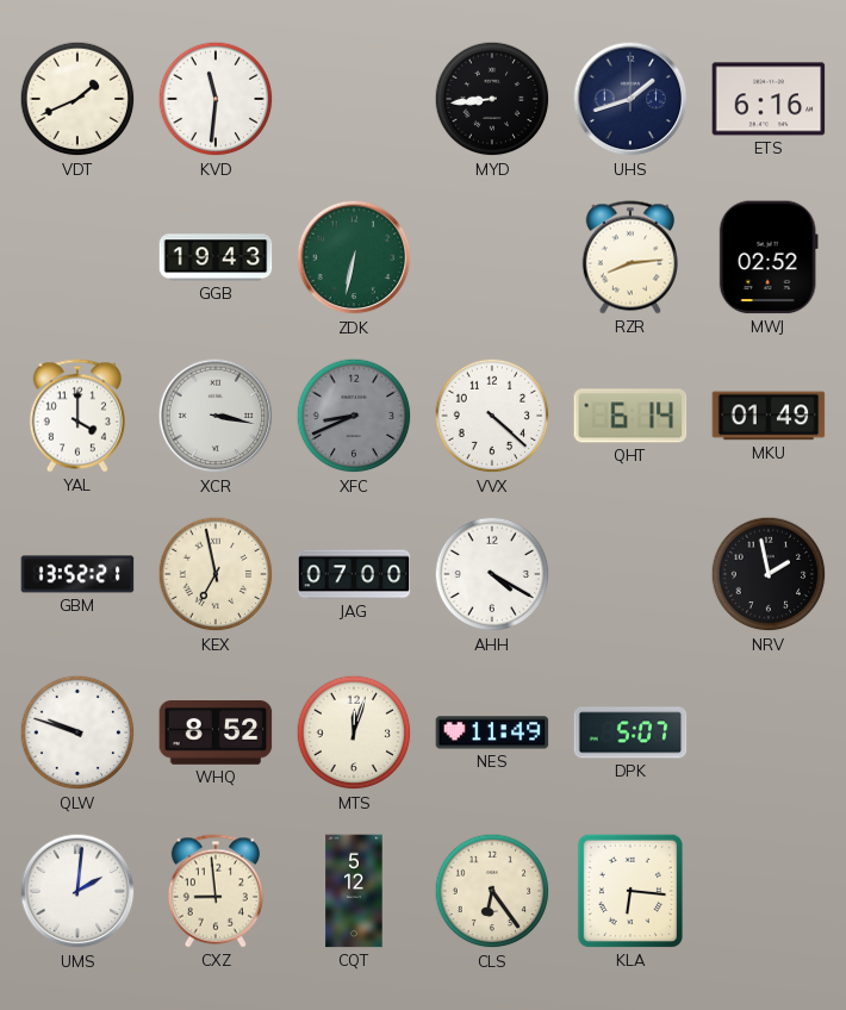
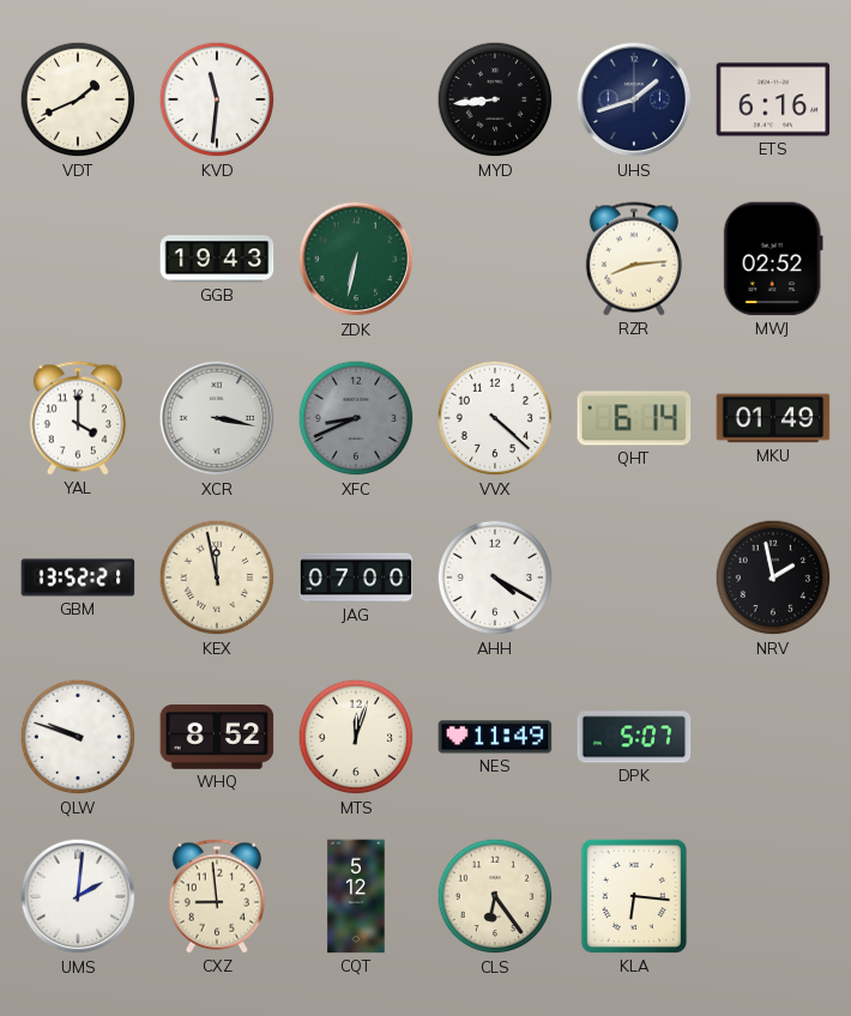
KEX: 6:58 -> 11:58 (217, 577)
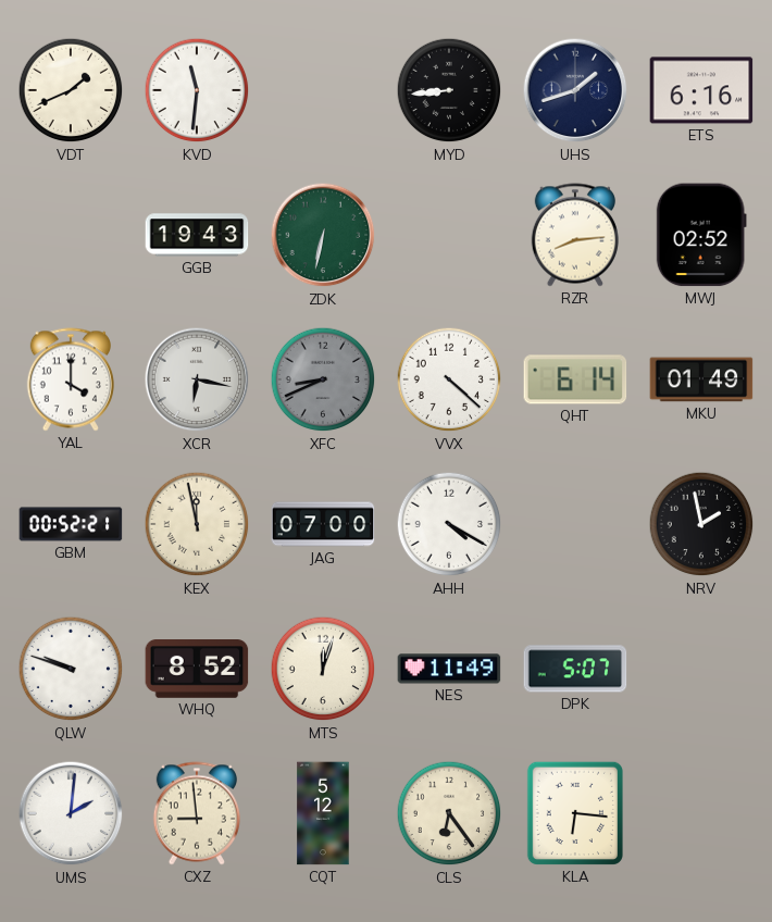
XCR: 3:17 -> 6:17 (197, 379)
GBM: 13:52 -> 00:52 (71, 524)
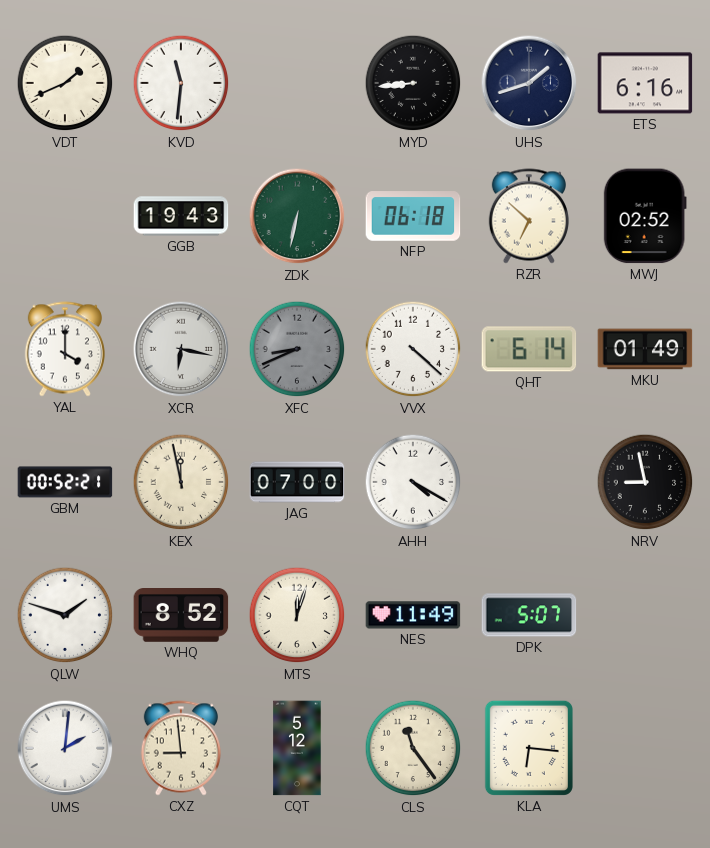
NFP: none -> 06:18 (413, 216)
RZR: 8:14 -> 6:52 (529, 216)
NRV: 1:58 -> 8:58 (645, 482)
QLW: 9:48 -> 1:48 (65, 615)
CLS: 6:24 -> 11:24 (413, 748)
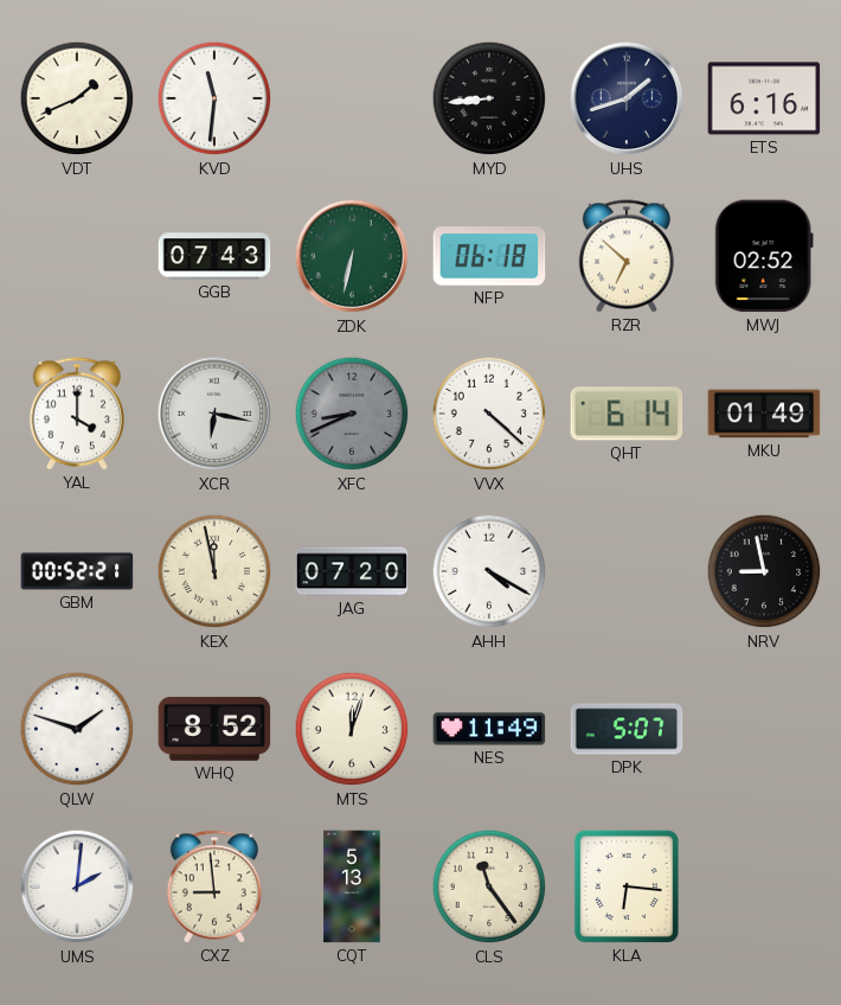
GGB: 19:43 -> 07:43 (214, 256)
JAG: 07:00 -> 07:20 (352, 571)
CQT: 5:12 -> 5:13 (352, 886)
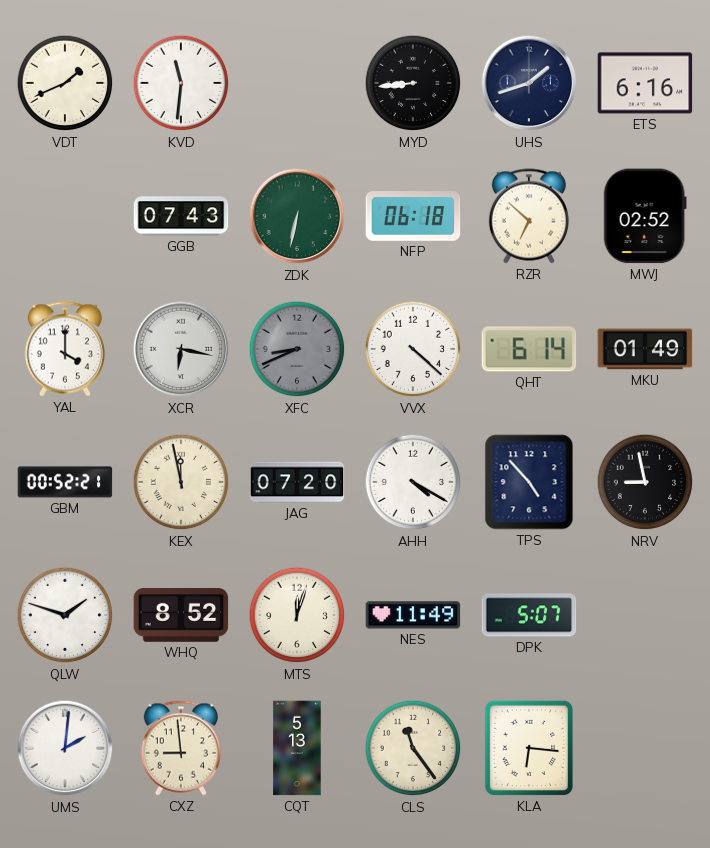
TPS: none -> 4:53 (529, 482)
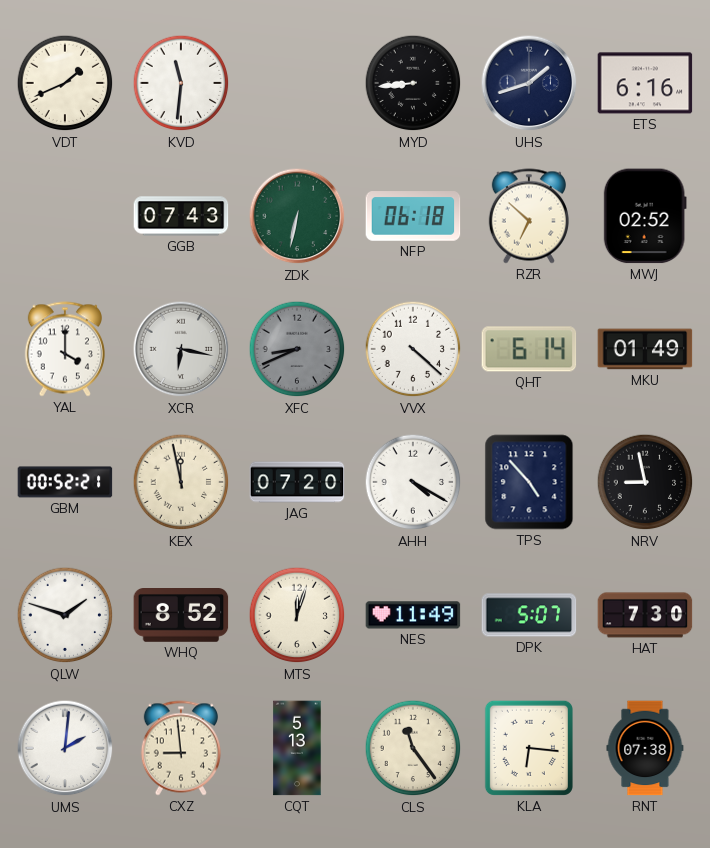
HAT: none -> 7:30 (645, 615)
RNT: none -> 07:38 (645, 748)
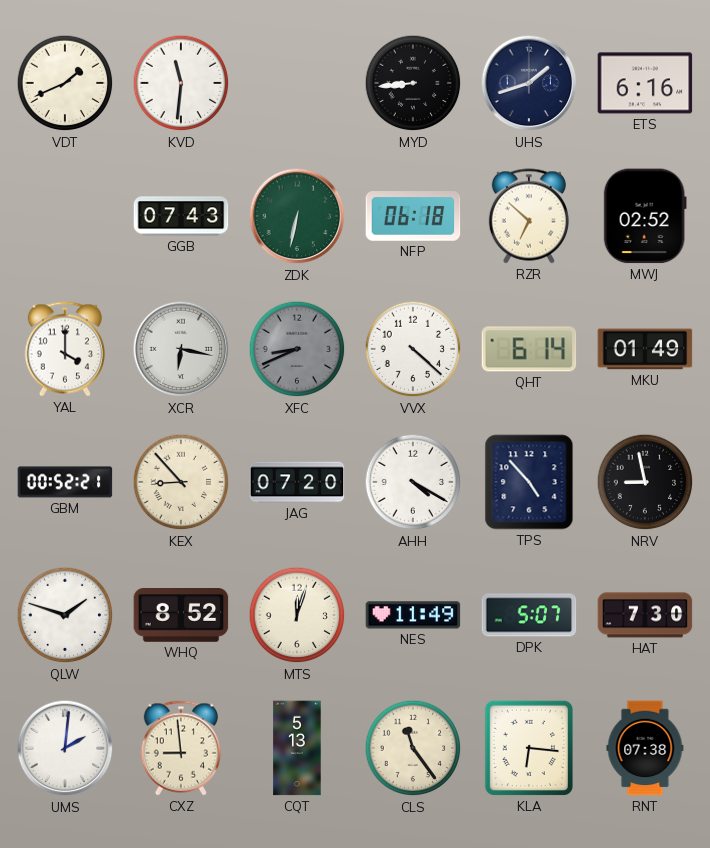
KEX: 11:58 -> 8:53 (181, 482)
